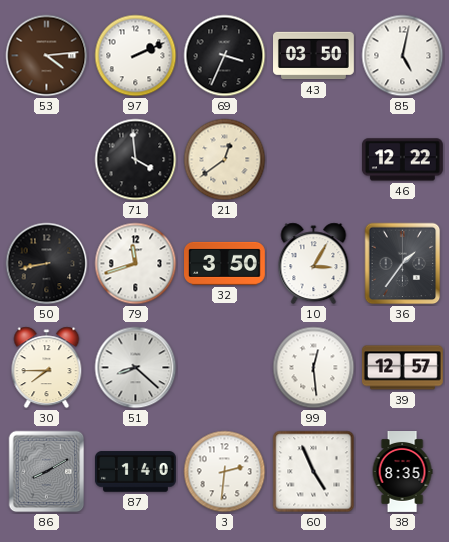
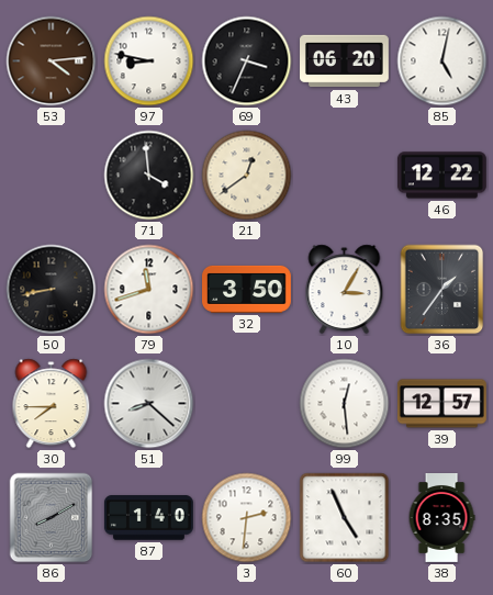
97: 2:11 -> 8:47 (149, 61)
43: 03:50 -> 06:20 (345, 61)
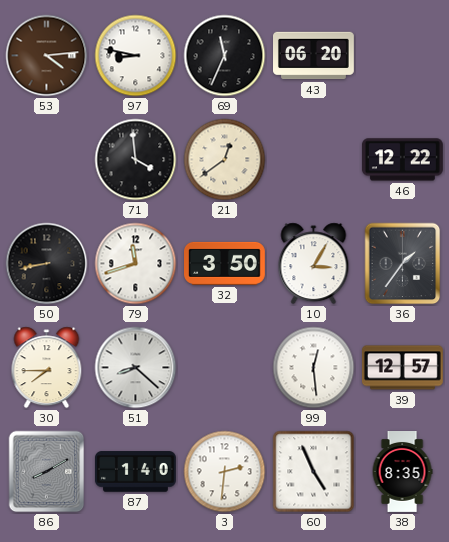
69: 3:34 -> 11:34 (225, 56)
85: 5:02 -> none (442, 61)
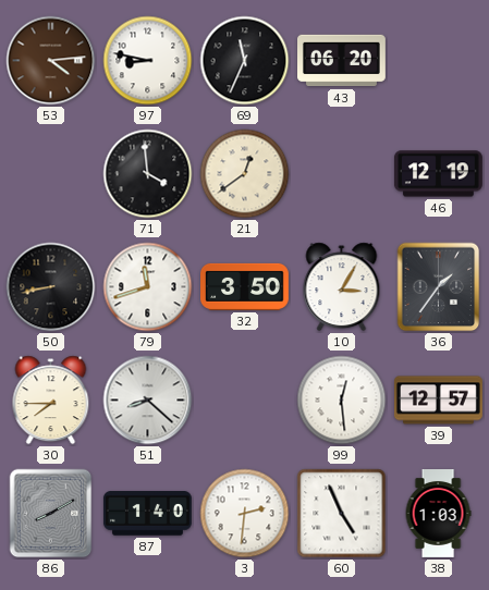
46: 12:22 -> 12:19 (438, 174)
38: 8:35 -> 1:03 (438, 514)
